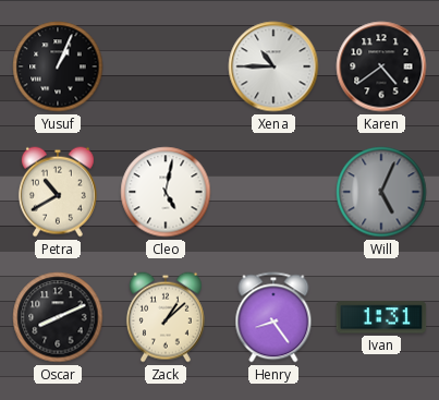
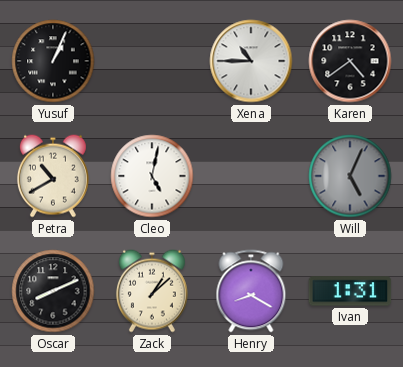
Henry: 8:24 -> 8:20 (251, 291)
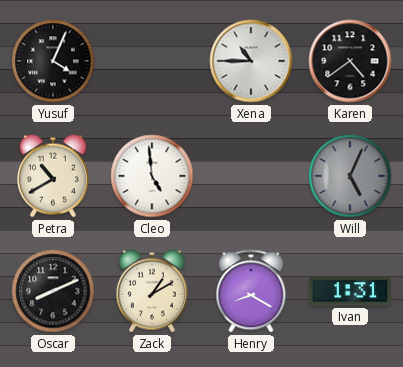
Yusuf: 1:04 -> 4:04 (53, 61)
Cleo: 5:02 -> 4:59 (152, 176)
Zack: 1:08 -> 1:10 (152, 291)
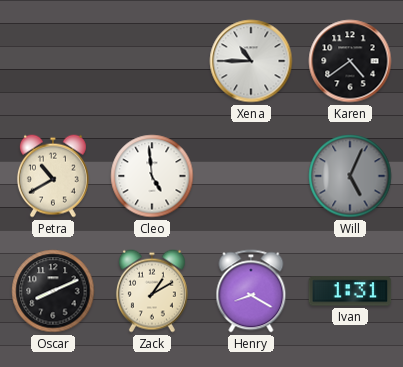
Yusuf: 4:04 -> none (53, 61)
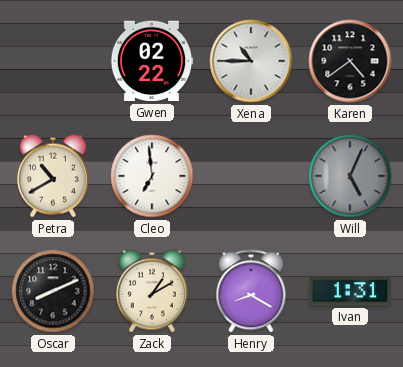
Gwen: none -> 02:22 (152, 61)
Cleo: 4:59 -> 6:59 (152, 176)
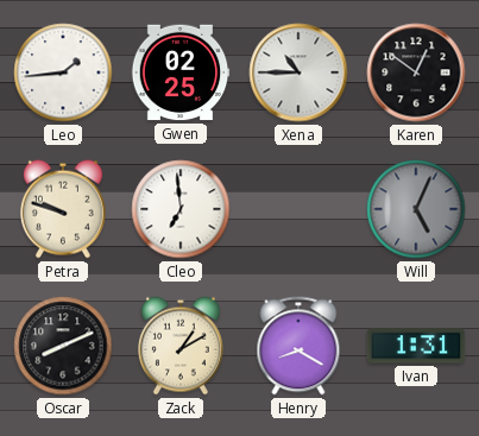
Leo: none -> 1:44 (63, 72)
Gwen: 02:22 -> 02:25 (181, 72)
Karen: 4:39 -> 12:51 (416, 72)
Petra: 10:40 -> 9:48 (63, 209)
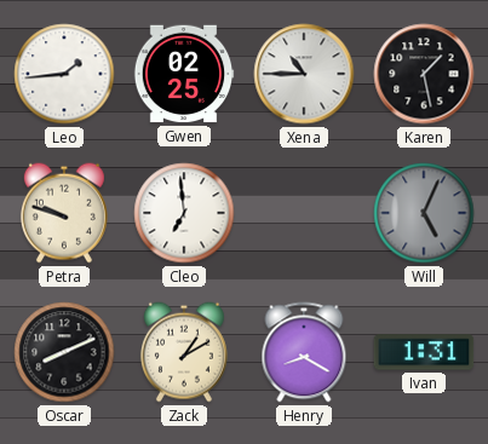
Karen: 12:51 -> 1:28 (424, 74)
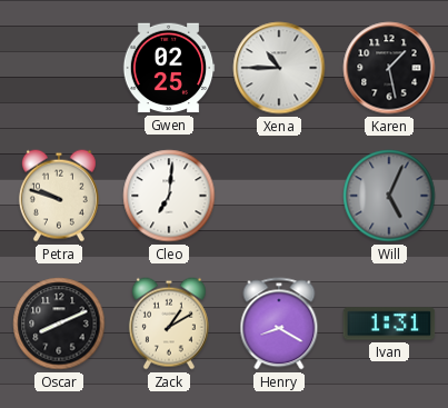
Leo: 1:44 -> none (64, 74)
Cleo: 6:59 -> 7:01 (169, 196)
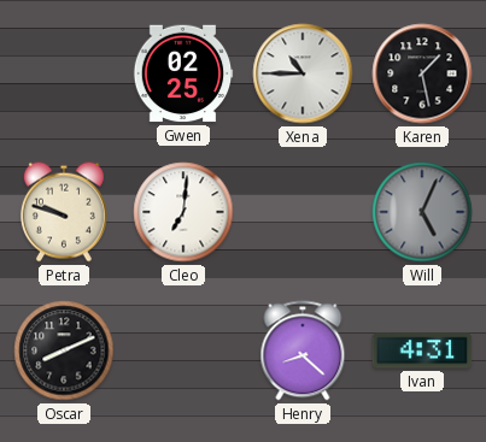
Zack: 1:10 -> none (169, 324)
Henry: 8:20 -> 8:22 (303, 350)
Ivan: 1:31 -> 4:31 (422, 350)
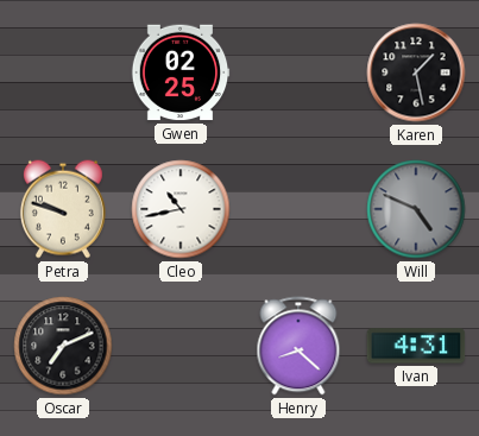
Xena: 10:45 -> none (303, 73)
Cleo: 7:01 -> 10:43 (181, 209)
Will: 5:04 -> 4:49 (416, 209)
Oscar: 8:11 -> 7:11 (63, 346)
